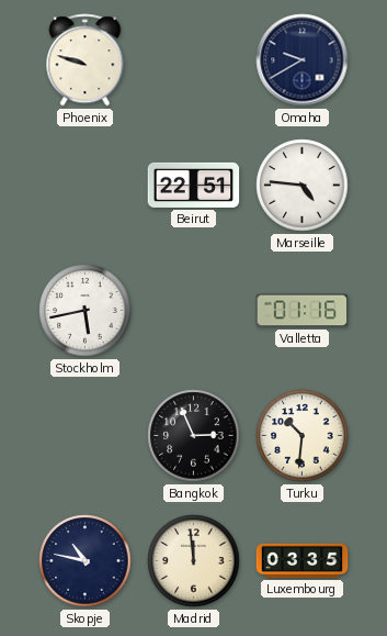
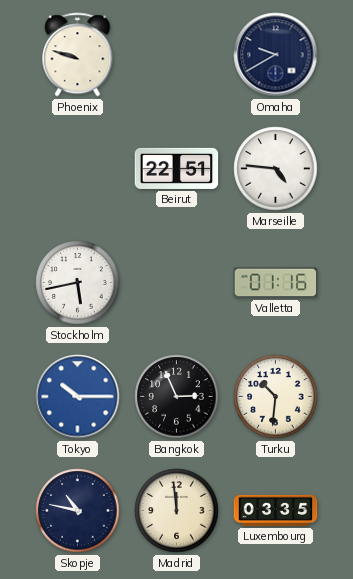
Tokyo: none -> 10:15 (78, 397)
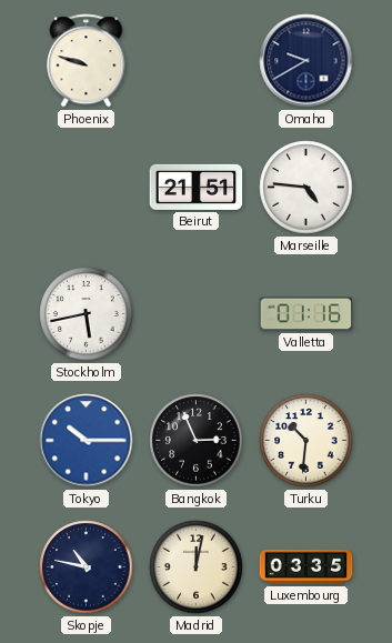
Beirut: 22:51 -> 21:51 (197, 187)
Madrid: 11:59 -> 12:02 (197, 567)
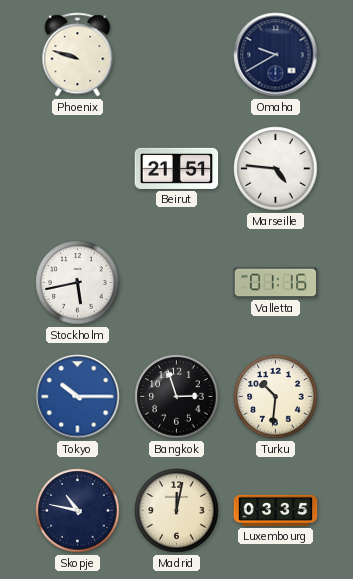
Bangkok: 2:56 -> 2:57 (177, 397)
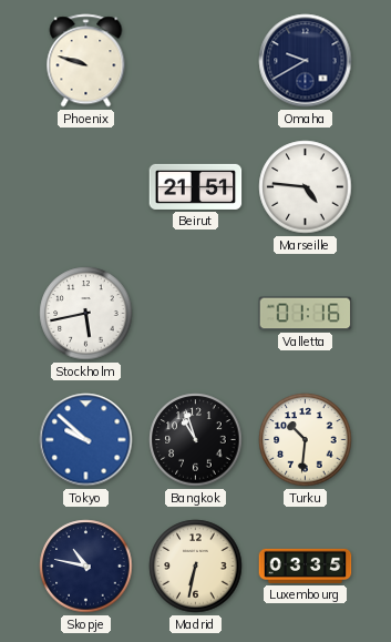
Tokyo: 10:15 -> 9:52 (86, 440)
Bangkok: 2:57 -> 10:57 (196, 440)
Madrid: 12:02 -> 6:32 (196, 567)
